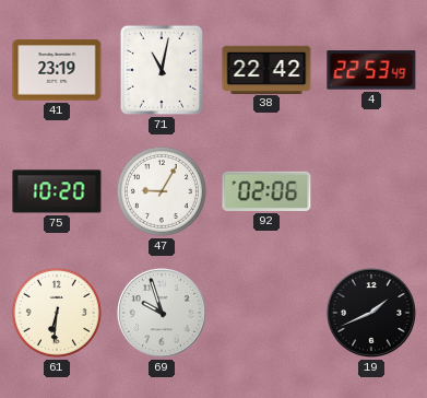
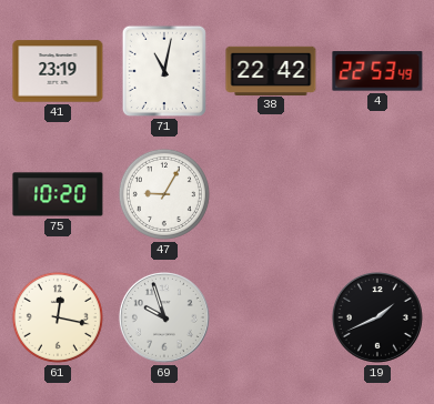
92: 02:06 -> none (266, 191)
61: 6:31 -> 12:17 (58, 317)
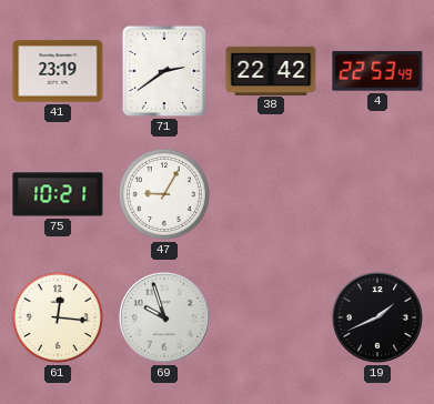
71: 11:02 -> 2:39 (164, 71)
75: 10:20 -> 10:21 (58, 194)
61: 12:17 -> 12:16 (58, 317)
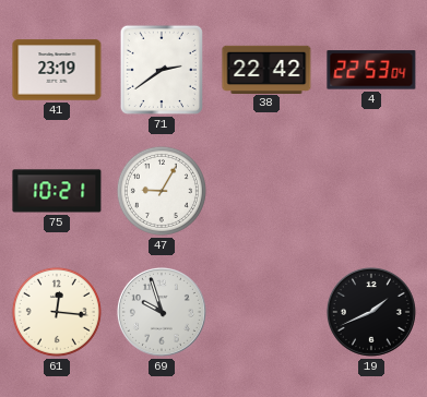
4: 22:53:49 -> 22:53:04 (371, 70)
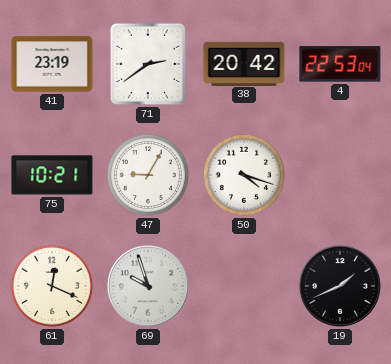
38: 22:42 -> 20:42 (244, 63)
50: none -> 4:18 (244, 175)
61: 12:16 -> 12:19 (52, 286)
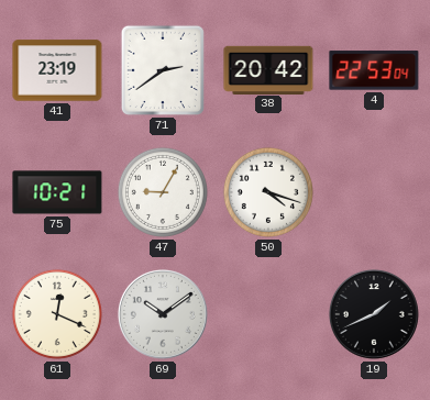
69: 9:57 -> 10:09 (163, 314)
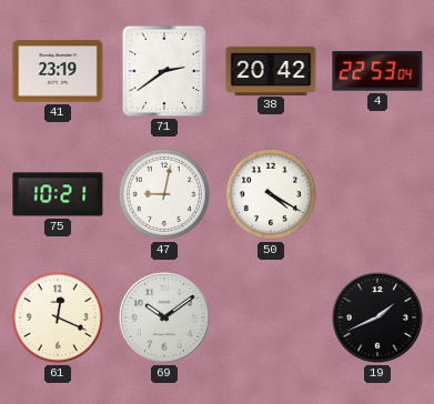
47: 9:05 -> 9:02 (164, 194)
50: 4:18 -> 4:20 (271, 194)
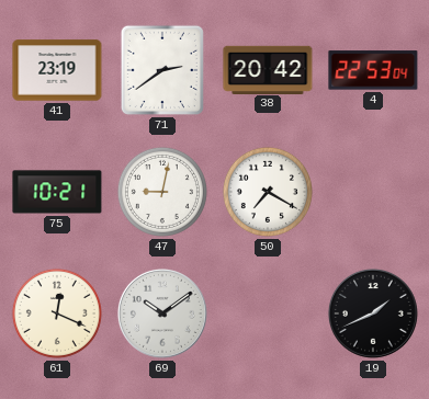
50: 4:20 -> 7:20 (268, 192)
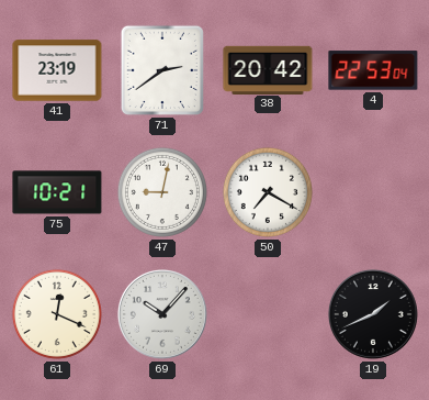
69: 10:09 -> 10:07 (162, 314)
